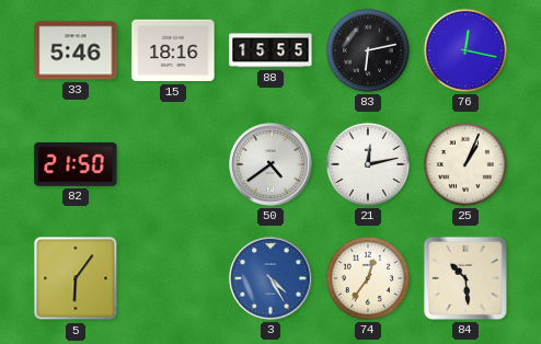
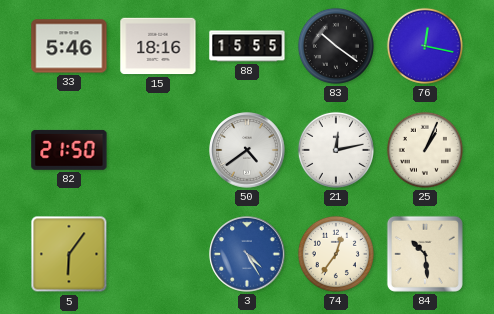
83: 6:13 -> 10:21 (336, 46)
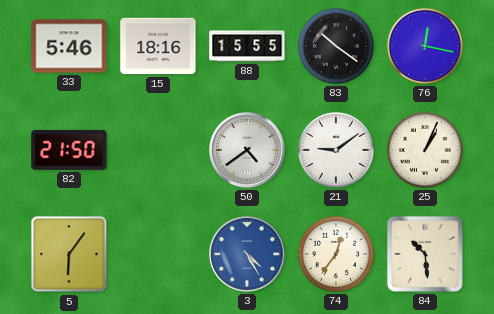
21: 12:13 -> 9:09 (336, 150)
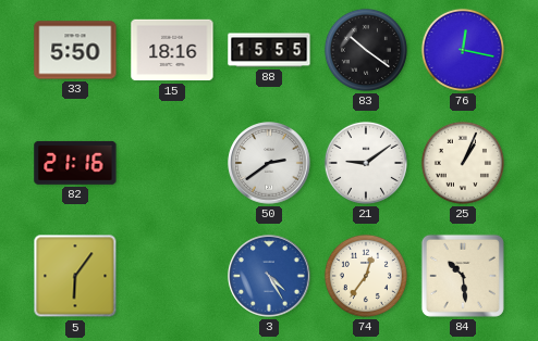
33: 5:46 -> 5:50 (75, 50)
82: 21:50 -> 21:16 (75, 163)
50: 4:39 -> 2:39 (269, 163)
